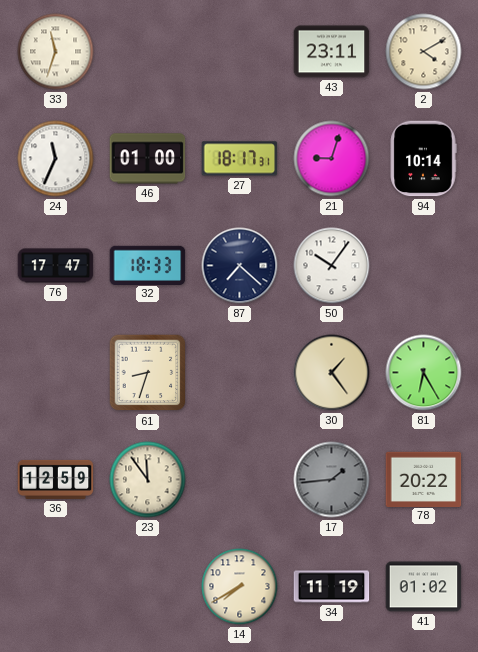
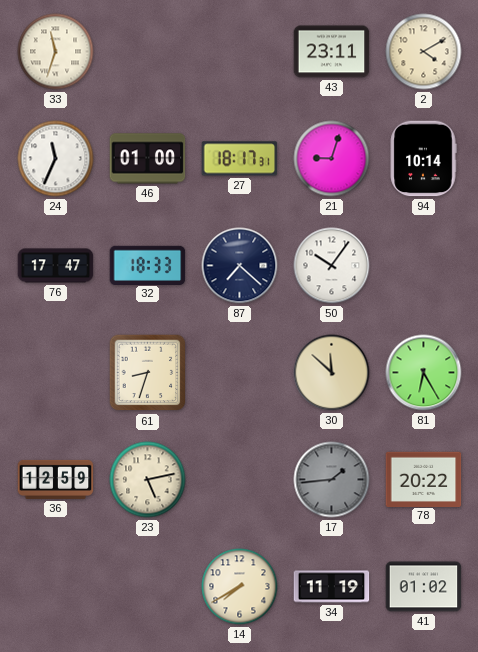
30: 1:24 -> 11:52 (332, 373)
23: 11:54 -> 5:13 (148, 480)
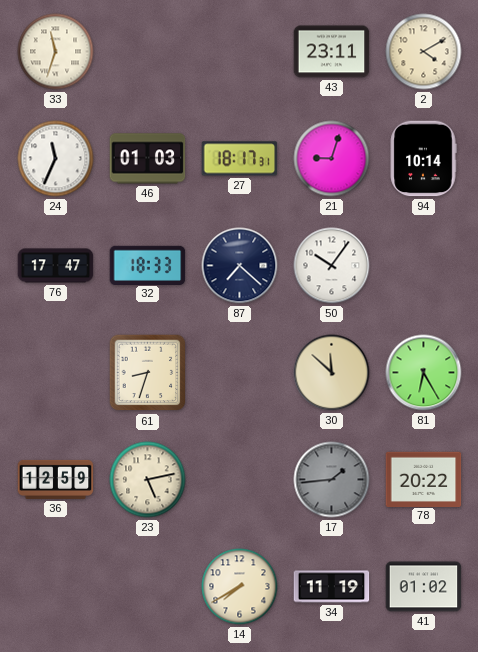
46: 01:00 -> 01:03 (148, 159)
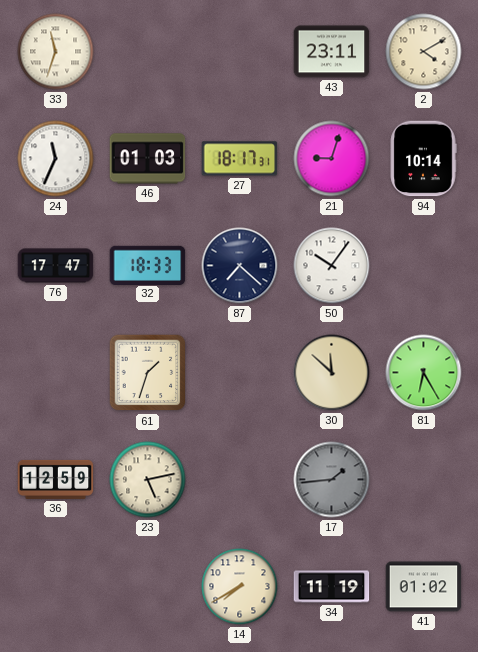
61: 8:33 -> 1:33 (148, 373)
78: 20:22 -> none (424, 479)
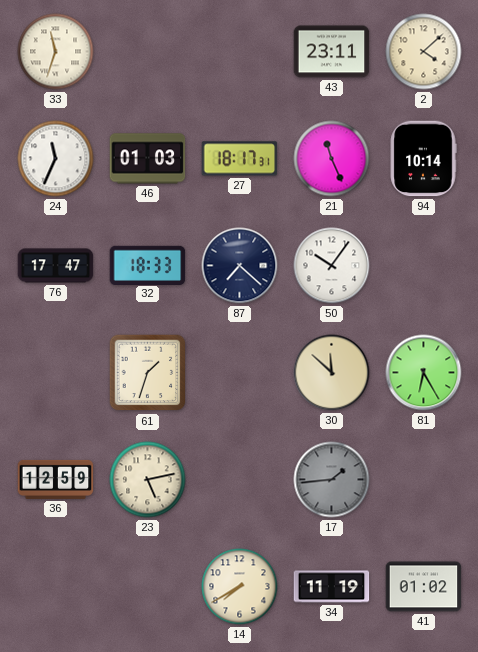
2: 4:10 -> 4:08 (424, 52)
21: 9:03 -> 11:26 (332, 159)
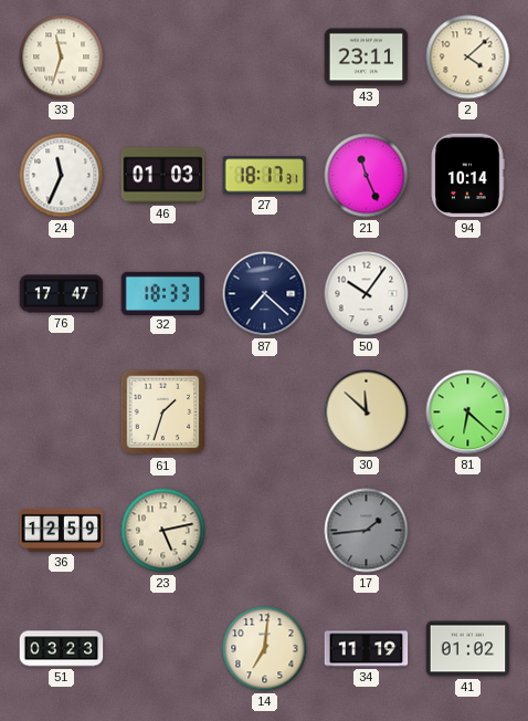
81: 6:25 -> 6:22 (468, 412)
51: none -> 03:23 (62, 649)
14: 7:40 -> 7:01 (265, 649)
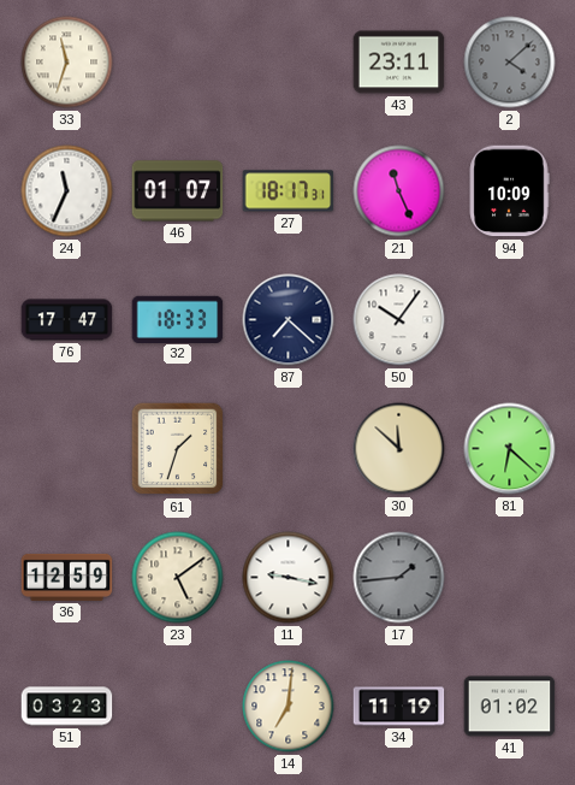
2 dial: cream -> grey (510, 63)
46: 01:03 -> 01:07 (178, 191)
94: 10:14 -> 10:09 (509, 191)
23: 5:13 -> 5:09 (178, 578)
11: none -> 9:17 (289, 578)
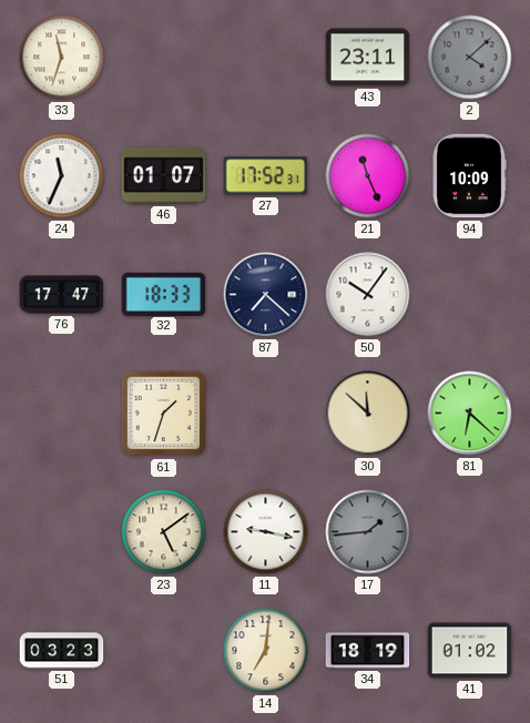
27: 18:17 -> 17:52 (266, 176)
36: 12:59 -> none (67, 577)
34: 11:19 -> 18:19 (368, 651)
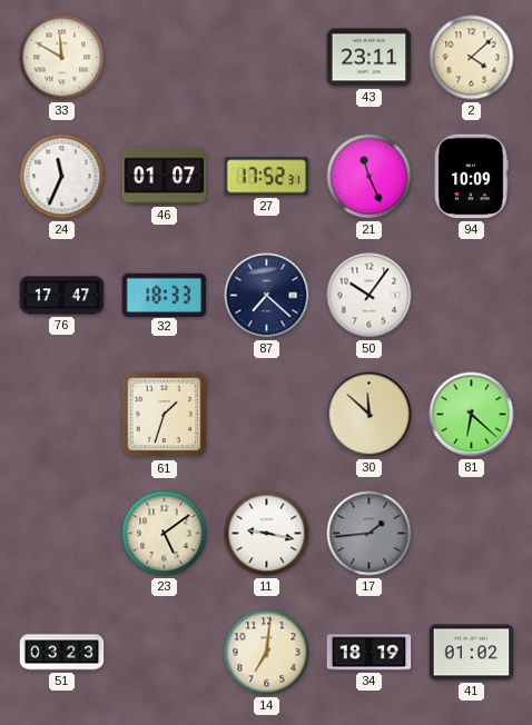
33: 11:33 -> 11:50 (62, 58)
2 dial: grey -> cream (472, 58)
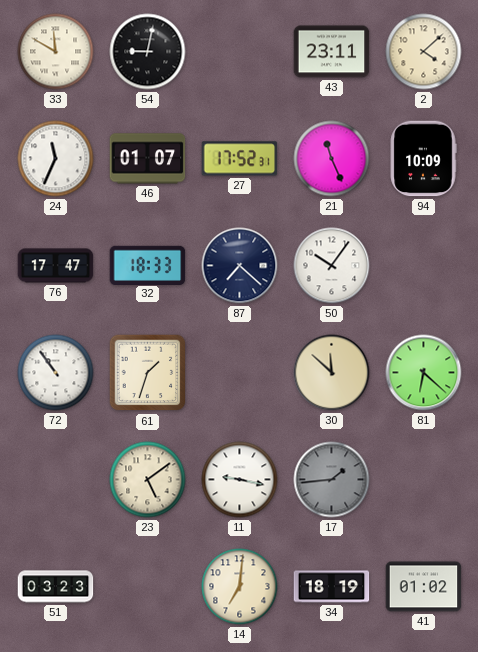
54: none -> 9:02 (148, 52)
72: none -> 10:54 (56, 373)
